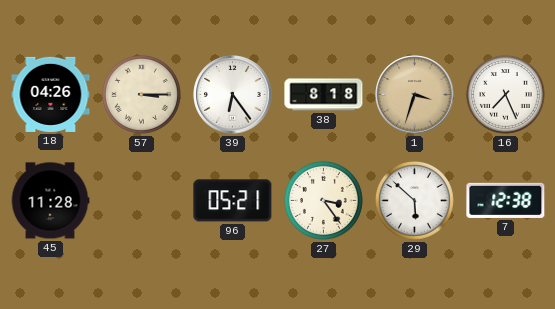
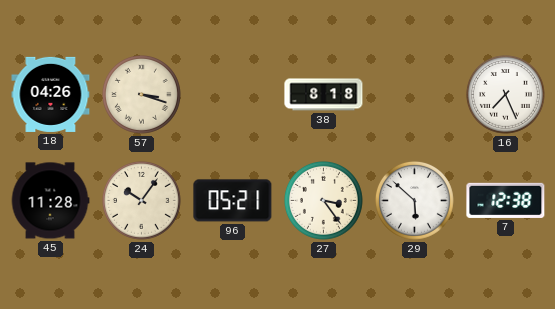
57: 3:15 -> 3:18 (142, 95)
39: 6:24 -> none (233, 95)
1: 3:33 -> none (415, 95)
24: none -> 10:06 (142, 201)
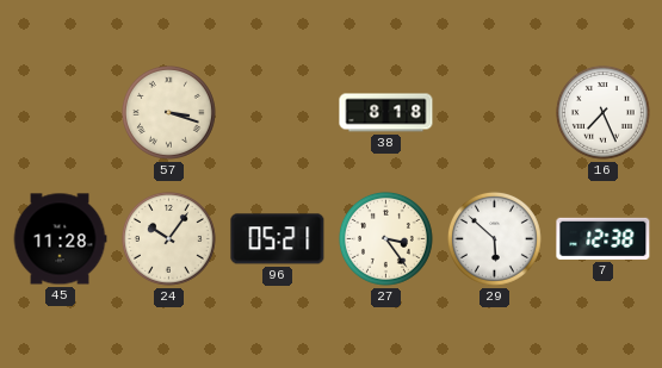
18: 04:26 -> none (51, 94)
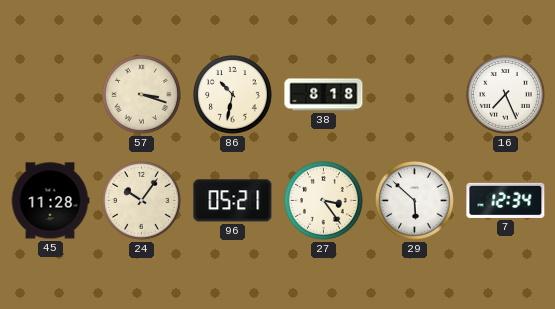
86: none -> 10:32 (233, 95)
7: 12:38 -> 12:34 (506, 200)
